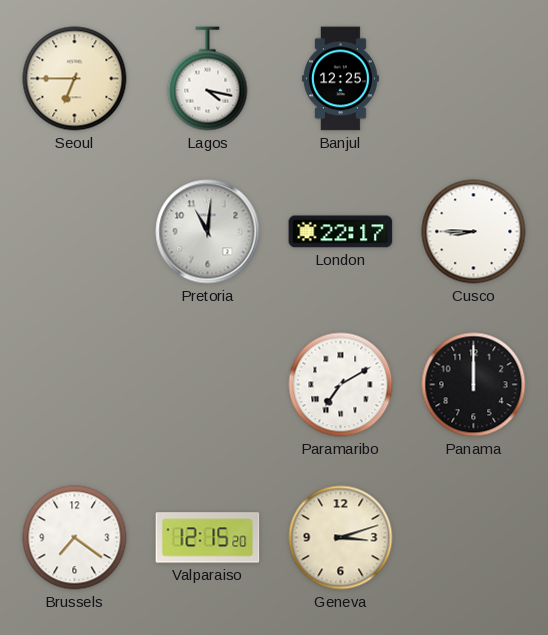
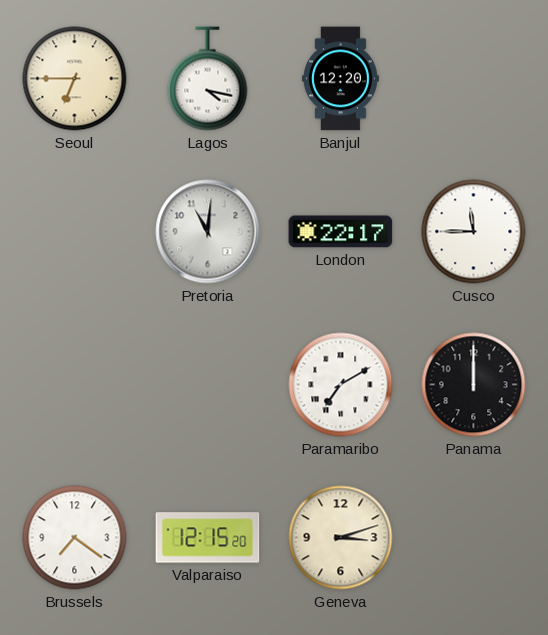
Banjul: 12:25 -> 12:20 (340, 79)
Cusco: 8:45 -> 11:45 (474, 232)
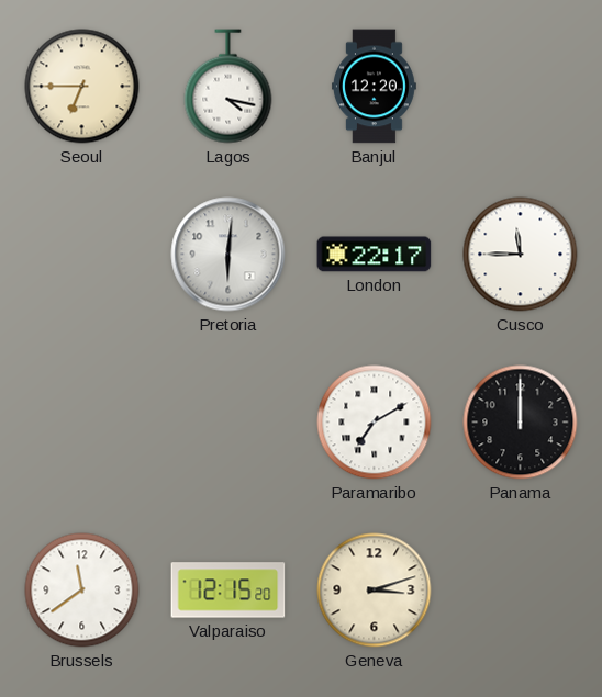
Pretoria: 11:01 -> 6:01 (228, 255)
Brussels: 7:21 -> 11:39 (82, 591)
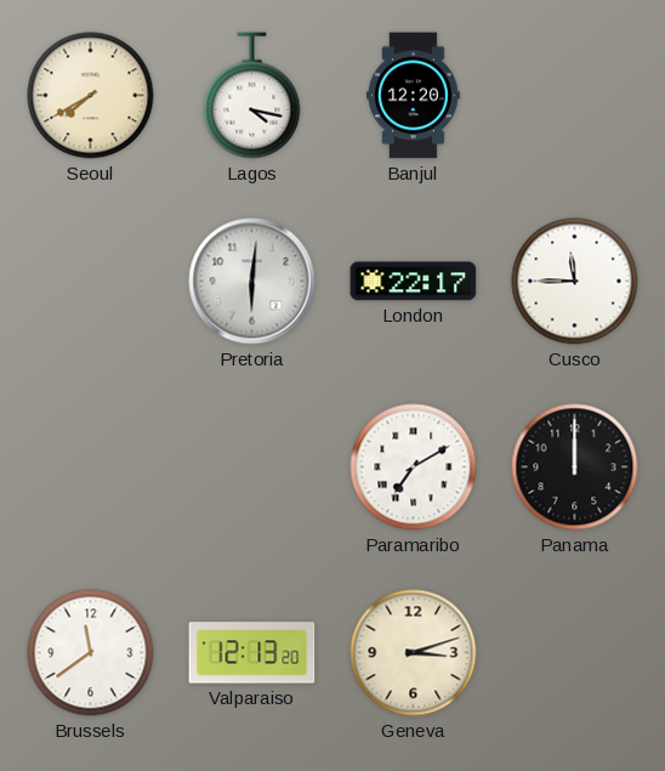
Seoul: 6:45 -> 7:40 (91, 96)
Valparaiso: 12:15 -> 12:13 (252, 653)
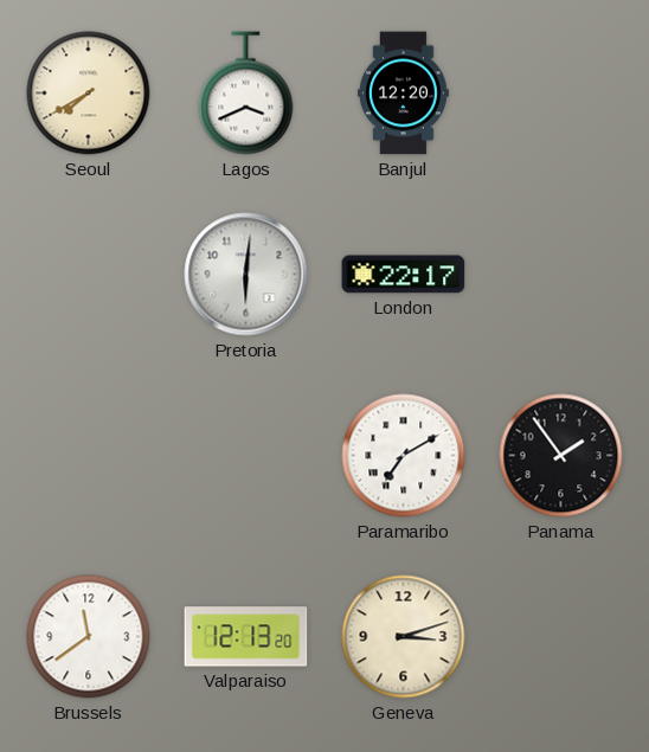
Lagos: 4:17 -> 3:41 (246, 94)
Cusco: 11:45 -> none (575, 282)
Panama: 12:00 -> 1:54 (561, 456)
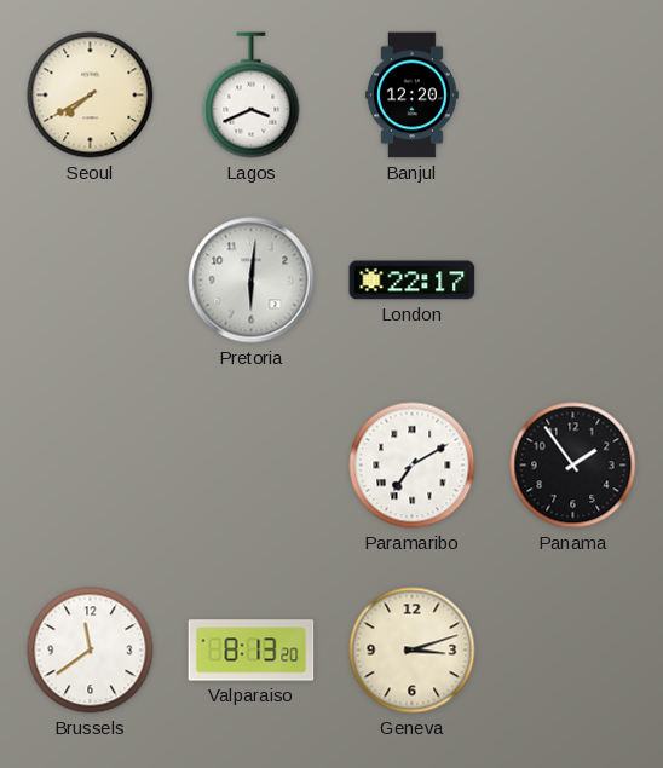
Valparaiso: 12:13 -> 8:13 (252, 651)
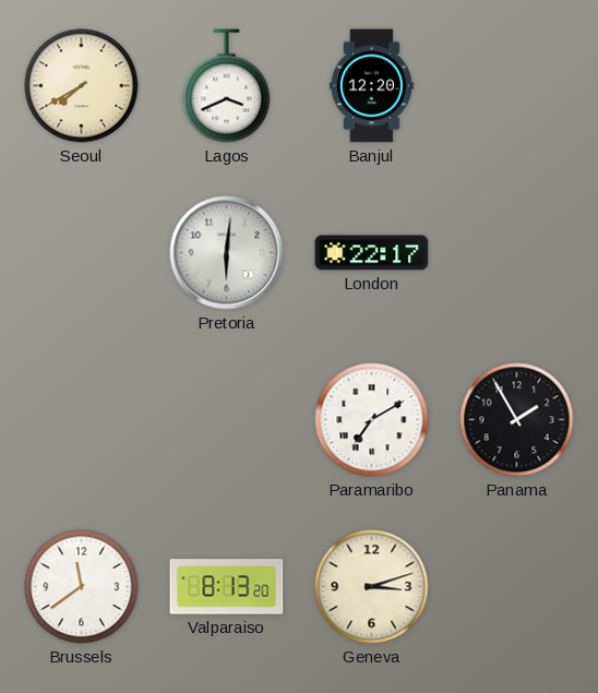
Panama: 1:54 -> 1:55 (517, 420)
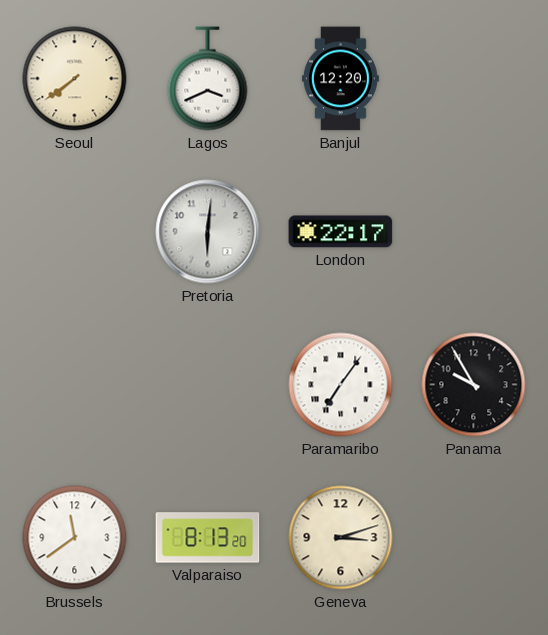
Seoul: 7:40 -> 7:39 (75, 79)
Paramaribo: 7:10 -> 7:06 (341, 385)
Panama: 1:55 -> 9:55 (474, 385)
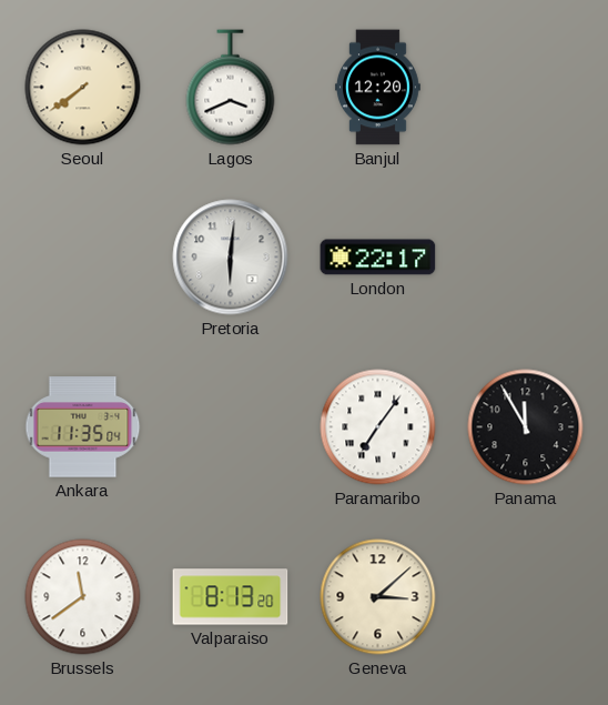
Ankara: none -> 11:35 (83, 427)
Panama: 9:55 -> 11:55 (526, 427)
Geneva: 3:12 -> 3:08 (378, 597)
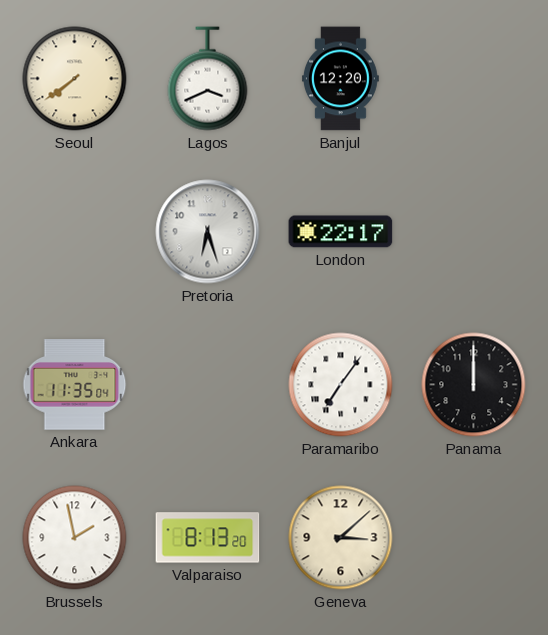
Pretoria: 6:01 -> 6:27 (208, 232)
Panama: 11:55 -> 12:00 (474, 385)
Brussels: 11:39 -> 1:58 (75, 538)
